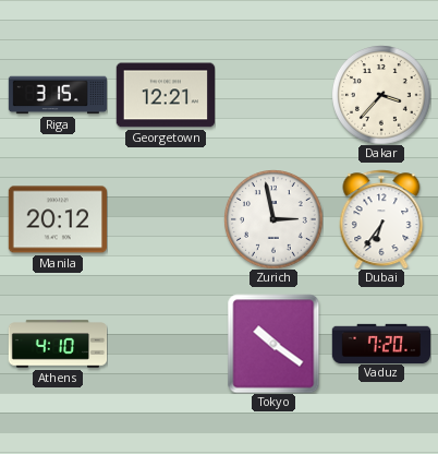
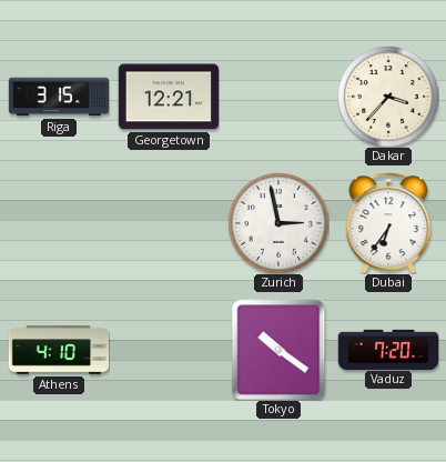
Manila: 20:12 -> none (57, 219)
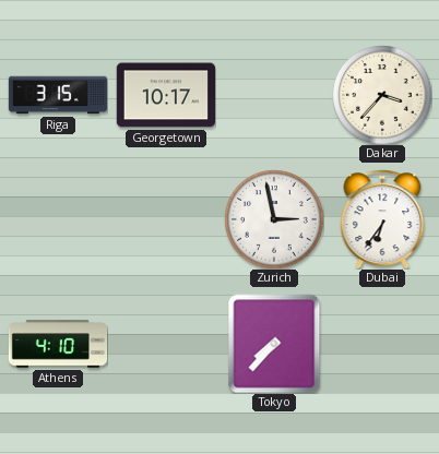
Georgetown: 12:21 -> 10:17 (165, 95)
Tokyo: 10:21 -> 7:37 (274, 344)
Vaduz: 7:20 -> none (388, 349)
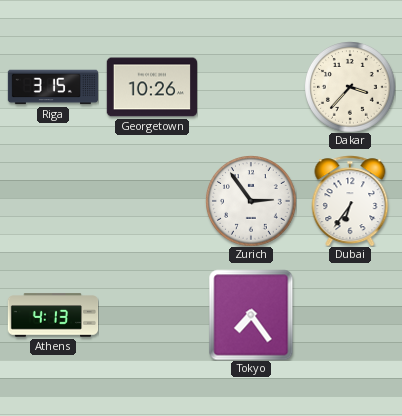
Georgetown: 10:17 -> 10:26 (151, 87)
Zurich: 2:58 -> 2:54 (251, 201)
Athens: 4:10 -> 4:13 (53, 315)
Tokyo: 7:37 -> 7:24 (251, 315)
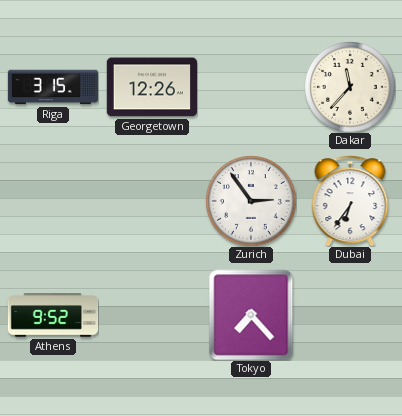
Georgetown: 10:26 -> 12:26 (151, 87)
Dakar: 3:37 -> 11:37 (350, 87)
Athens: 4:13 -> 9:52 (53, 315)
Tokyo: 7:24 -> 7:23 (251, 315)
